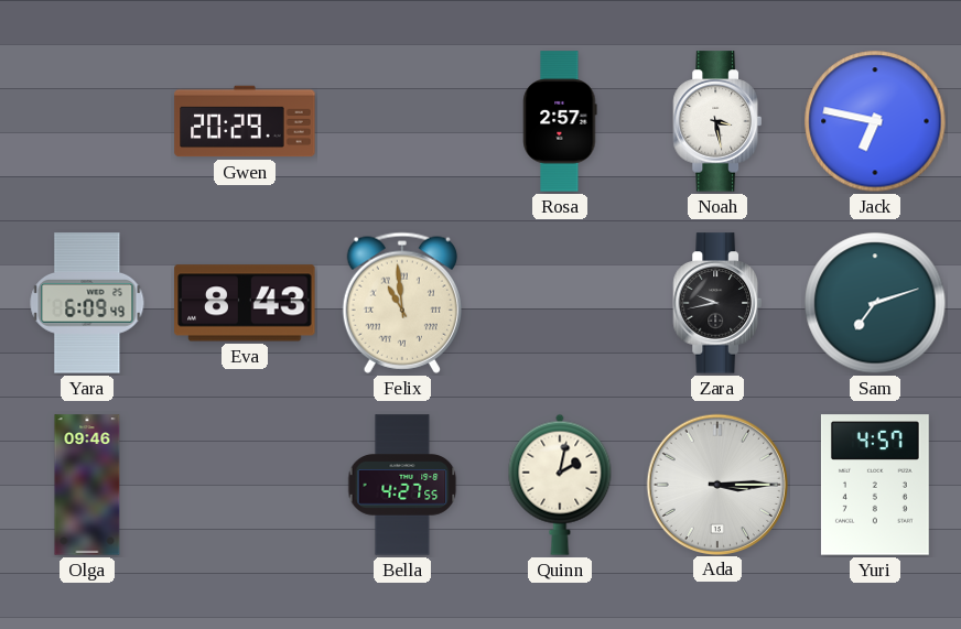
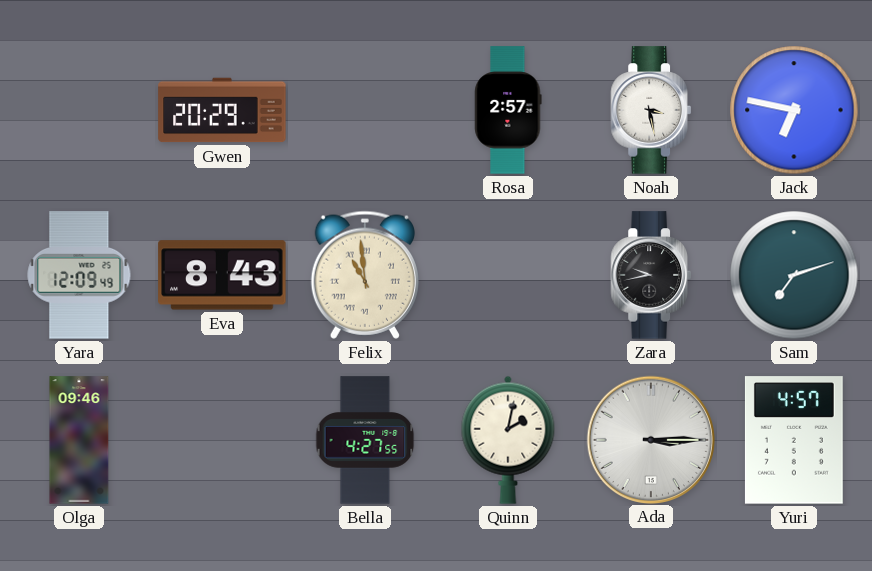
Yara: 6:09 -> 12:09 (79, 275)
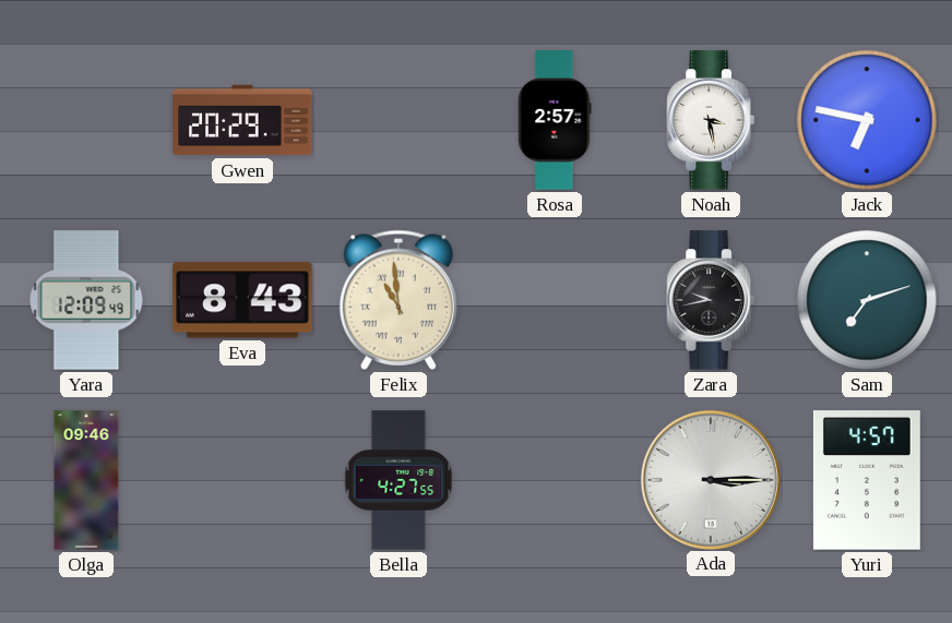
Quinn: 2:02 -> none (508, 440)
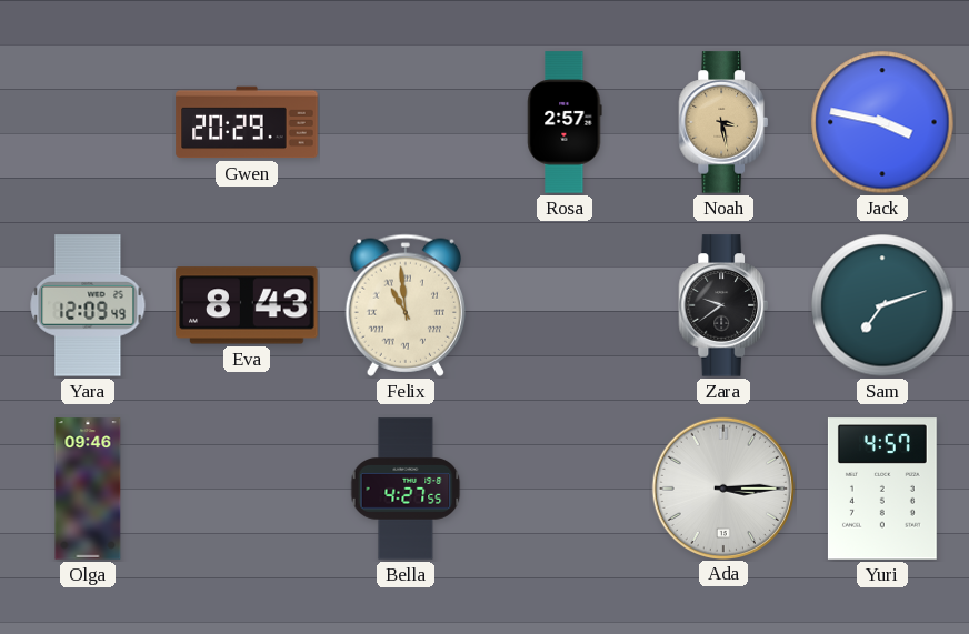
Noah dial: white -> champagne (723, 122)
Jack: 6:47 -> 3:47 (882, 122)
Zara: 9:43 -> 9:39 (723, 305)
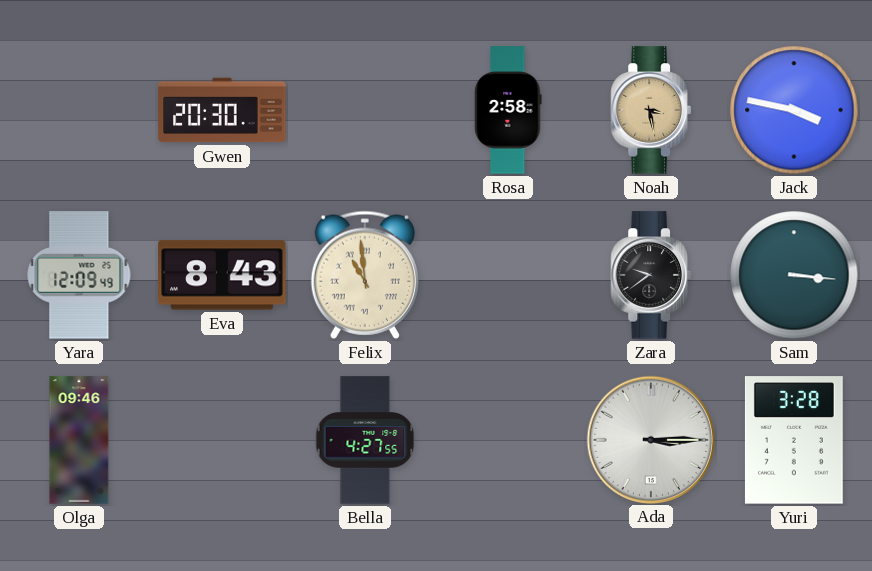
Gwen: 20:29 -> 20:30 (222, 110)
Rosa: 2:57 -> 2:58 (508, 110)
Sam: 7:12 -> 3:16 (794, 275)
Yuri: 4:57 -> 3:28 (794, 440)
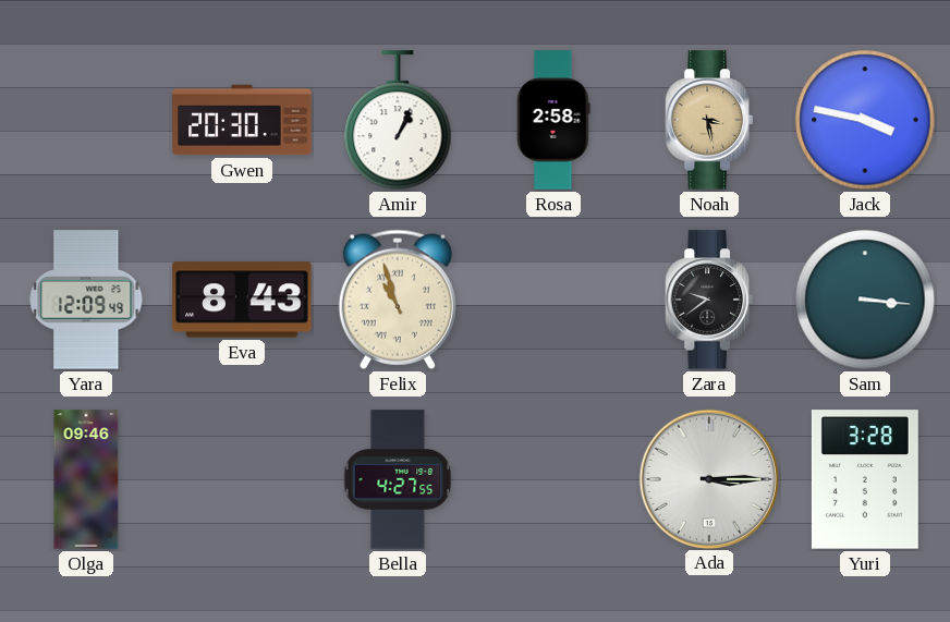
Amir: none -> 1:04 (398, 121)
Felix: 10:59 -> 10:57 (398, 300)
